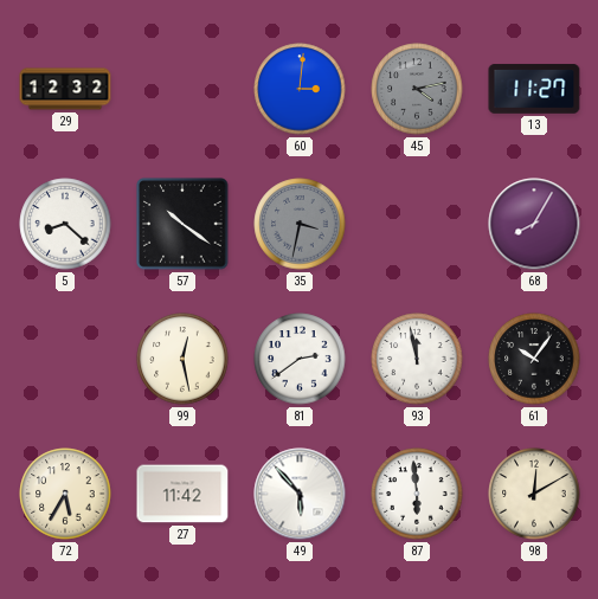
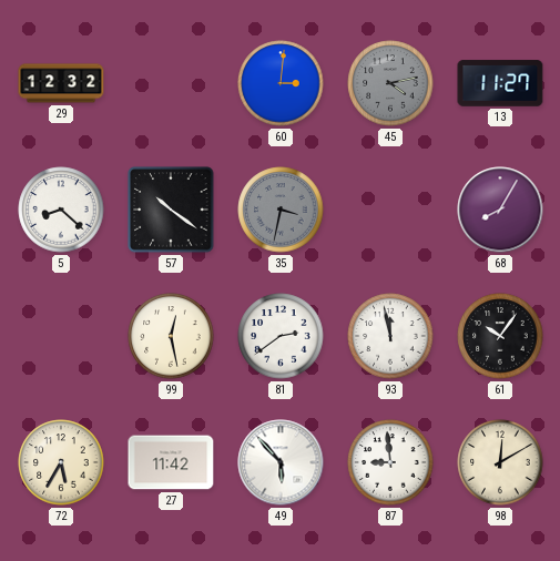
87: 5:59 -> 8:59 (390, 462)
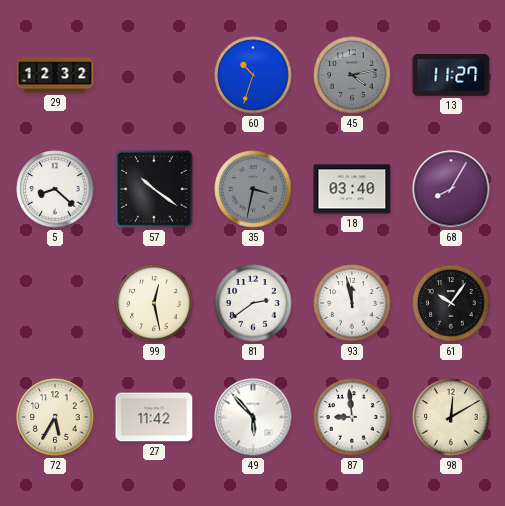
60: 3:01 -> 10:33 (253, 75)
18: none -> 03:40 (352, 189)
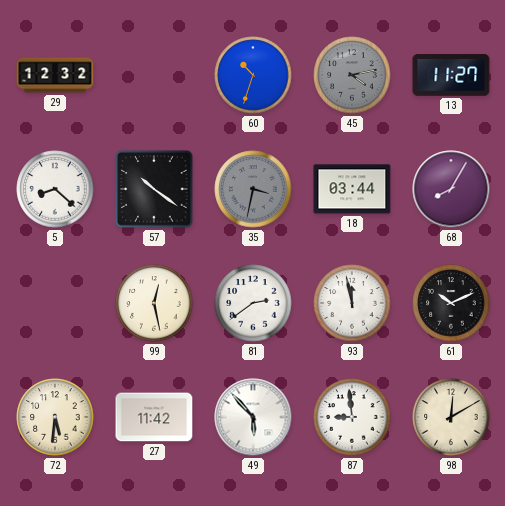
18: 03:40 -> 03:44 (352, 189)
61: 10:06 -> 10:11 (451, 303)
72: 5:35 -> 5:31 (55, 417)
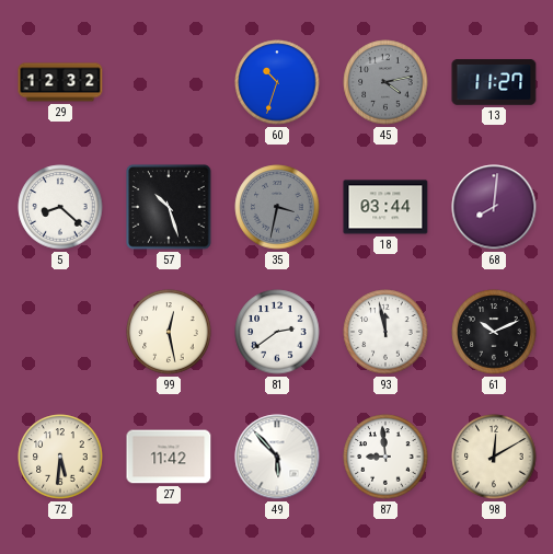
57: 10:21 -> 10:27 (169, 207)
68: 8:05 -> 8:01 (494, 207)
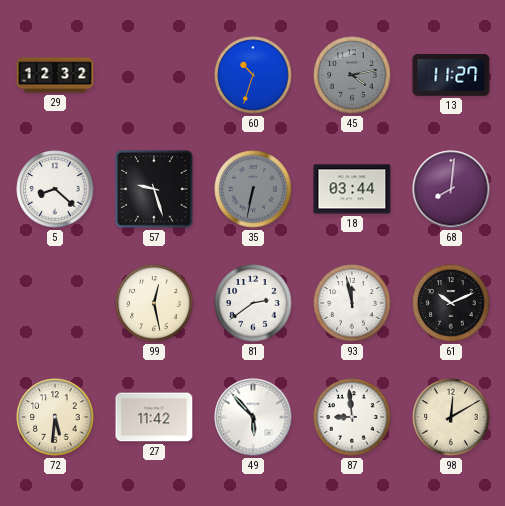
57: 10:27 -> 9:27 (154, 189)
35: 3:32 -> 6:32 (253, 189)
